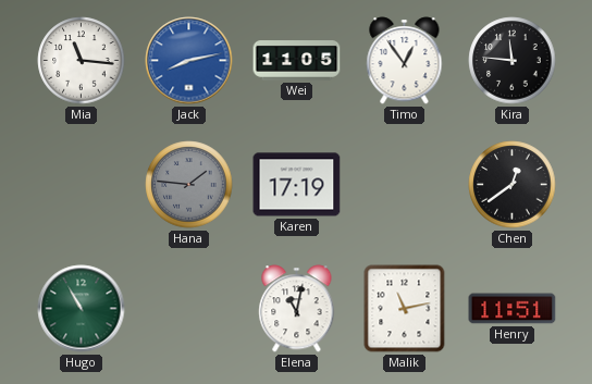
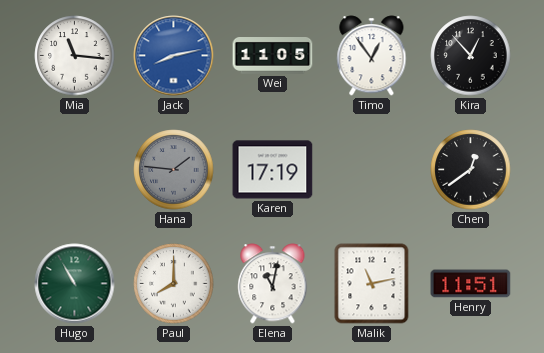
Kira: 11:46 -> 12:53 (471, 56)
Paul: none -> 8:00 (174, 284)
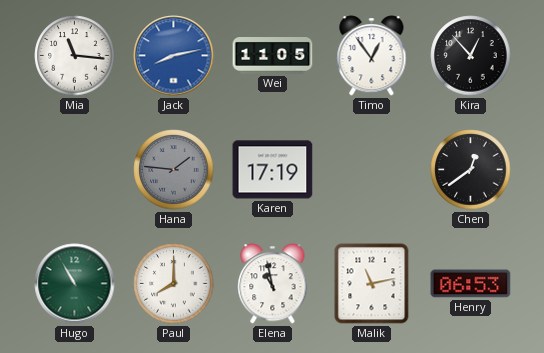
Elena: 11:02 -> 10:58 (273, 284)
Henry: 11:51 -> 06:53 (471, 284)
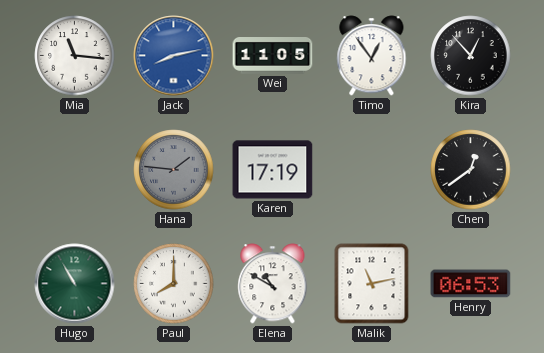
Elena: 10:58 -> 10:50 (273, 284)
